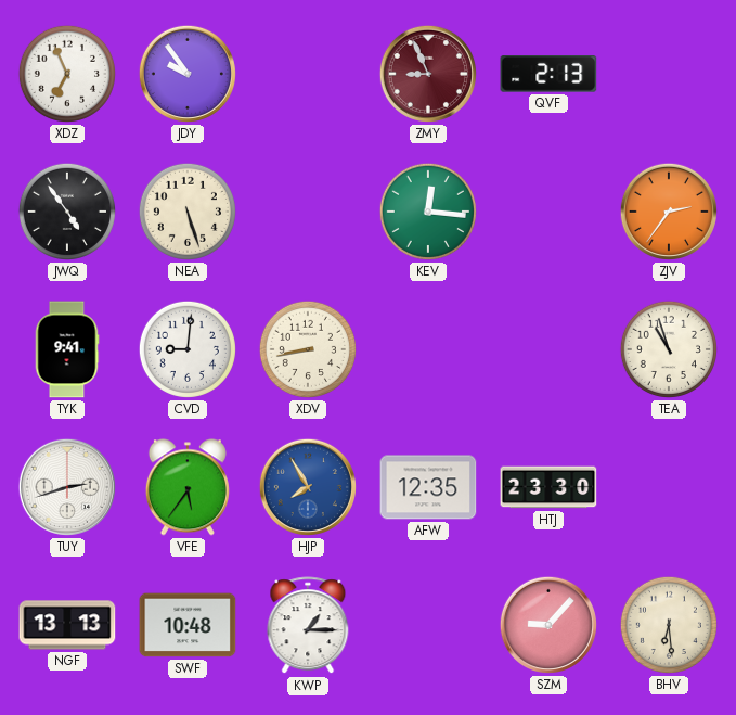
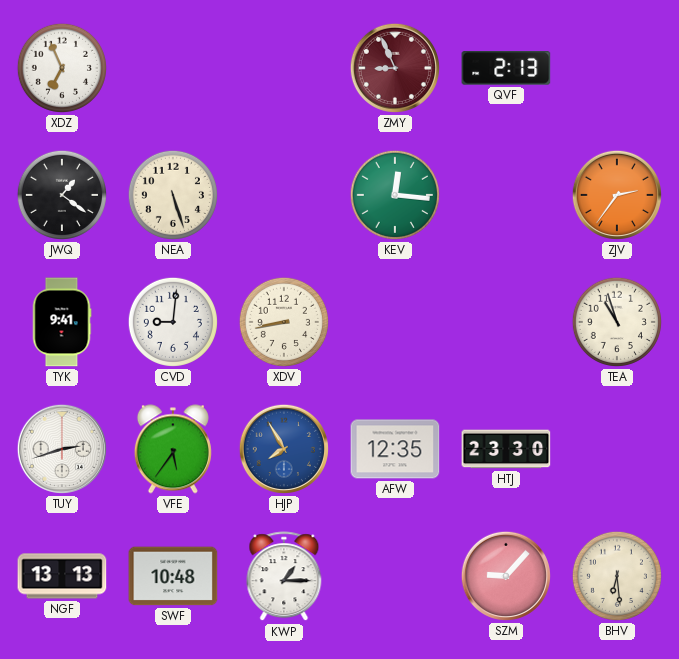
JDY: 9:54 -> none (188, 74)
JWQ: 4:54 -> 1:21 (62, 195)
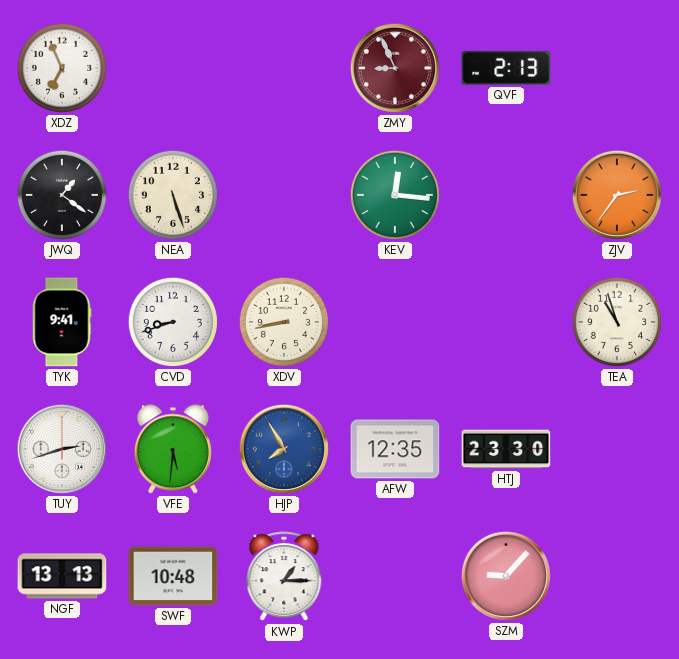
CVD: 9:01 -> 8:42 (173, 322)
VFE: 5:36 -> 5:31 (173, 449)
BHV: 6:29 -> none (617, 576)
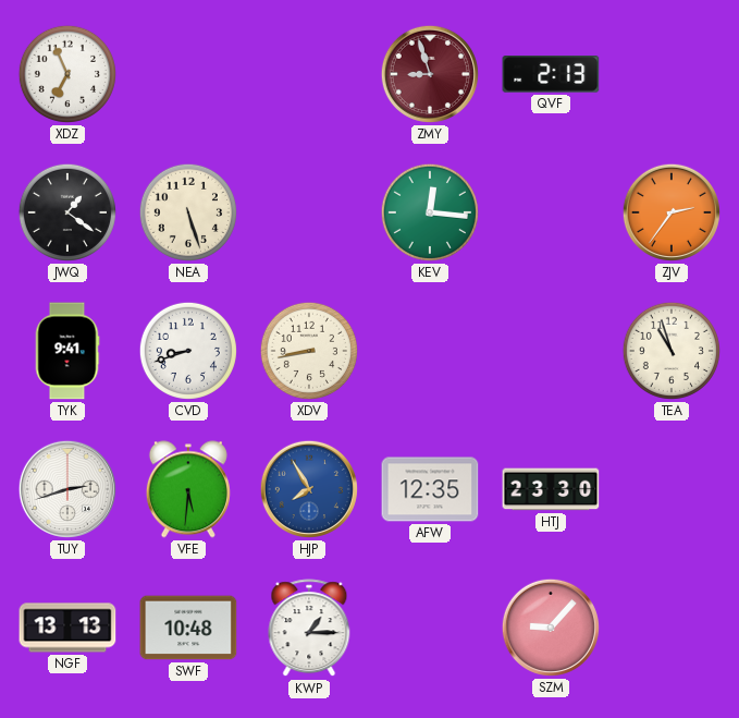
ZMY: 8:56 -> 8:57 (430, 74)
